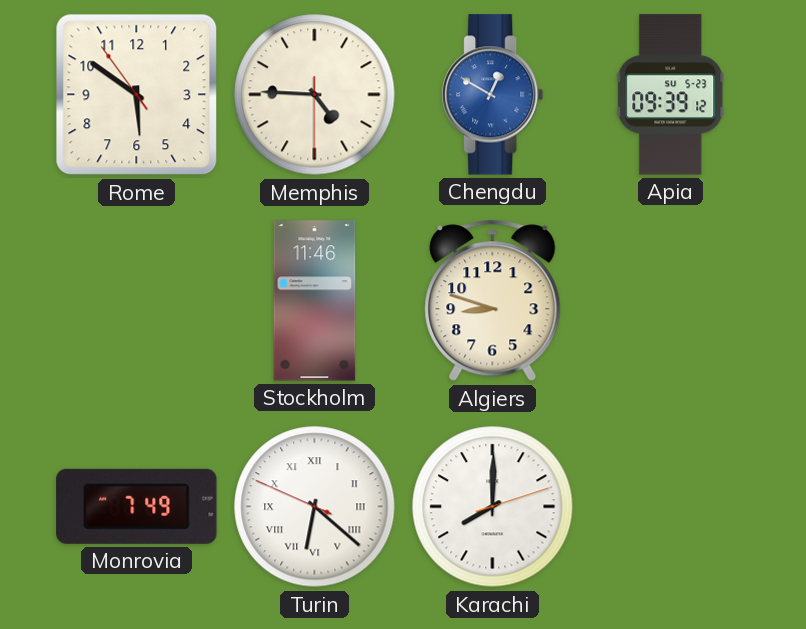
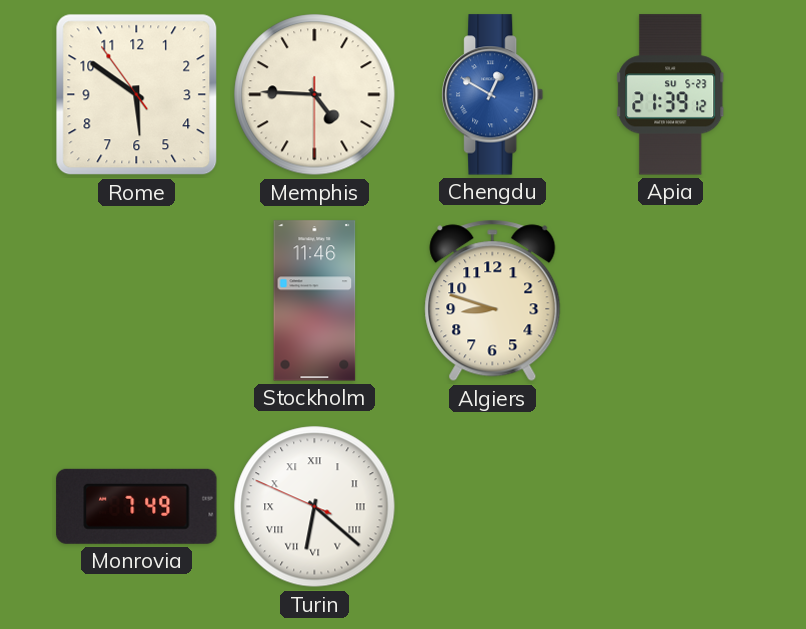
Apia: 09:39 -> 21:39 (671, 95)
Karachi: 8:00 -> none (493, 507)
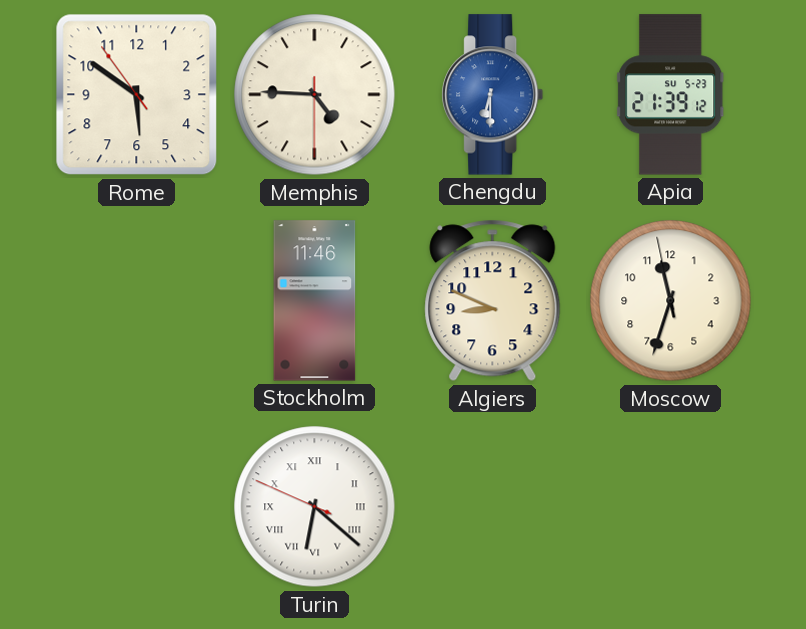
Chengdu: 12:50 -> 6:30 (493, 95)
Algiers: 8:48 -> 8:49 (493, 301)
Moscow: none -> 11:32 (671, 301)
Monrovia: 7:49 -> none (137, 506)
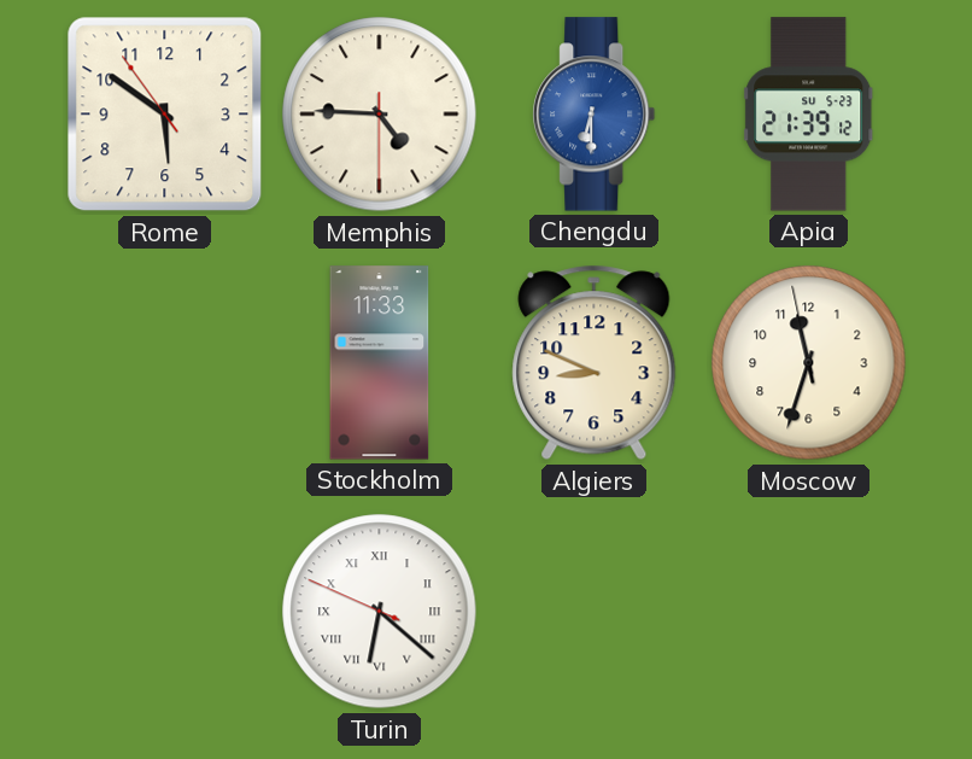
Stockholm: 11:46 -> 11:33 (380, 363)
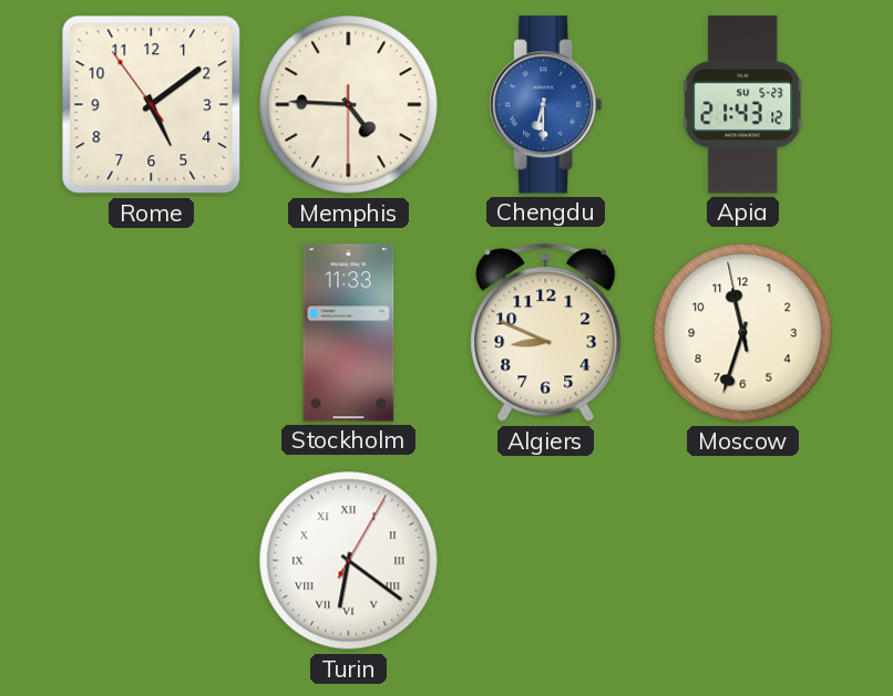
Rome: 5:50 -> 5:08 (152, 105)
Apia: 21:39 -> 21:43 (743, 105)
Turin: 6:21:49 -> 6:21:05 (349, 561)
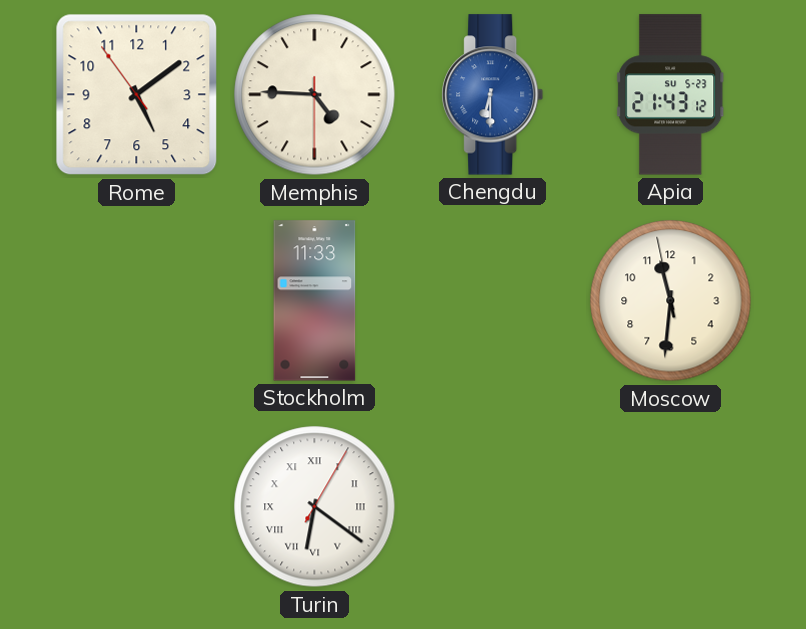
Algiers: 8:49 -> none (546, 333)
Moscow: 11:32 -> 11:30 (671, 301)
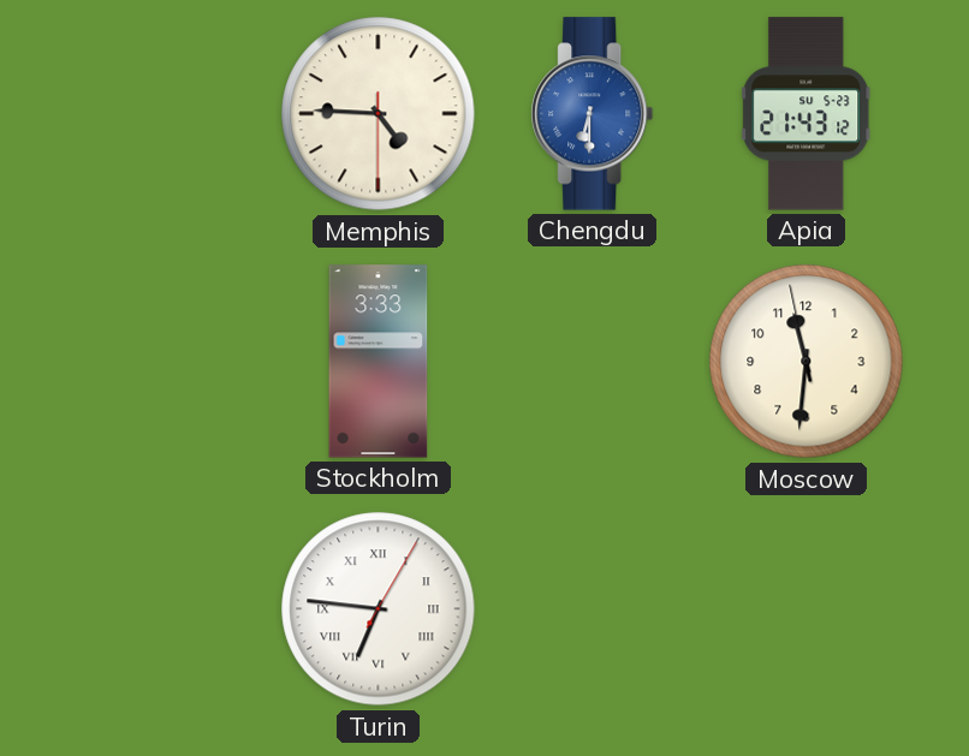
Rome: 5:08 -> none (137, 95)
Stockholm: 11:33 -> 3:33 (379, 362)
Turin: 6:21 -> 6:46 (379, 609)
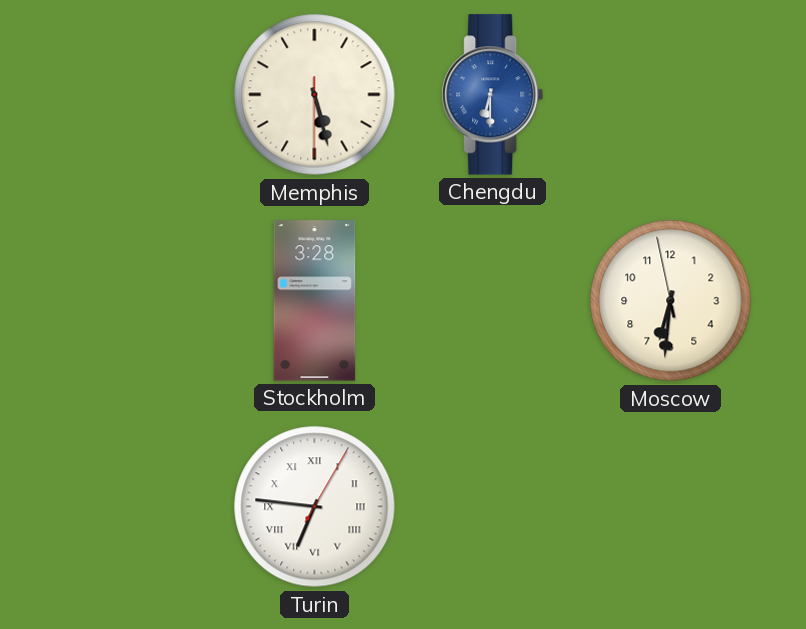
Memphis: 4:45 -> 5:27 (315, 95)
Apia: 21:43 -> none (807, 114)
Stockholm: 3:33 -> 3:28 (315, 301)
Moscow: 11:30 -> 6:30 (671, 301)
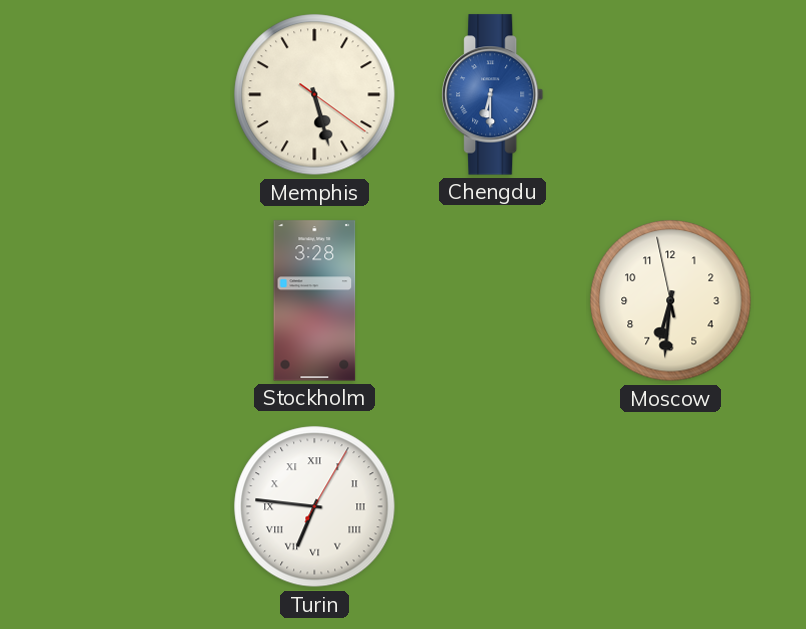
Memphis: 5:27:30 -> 5:27:21 (315, 95)
